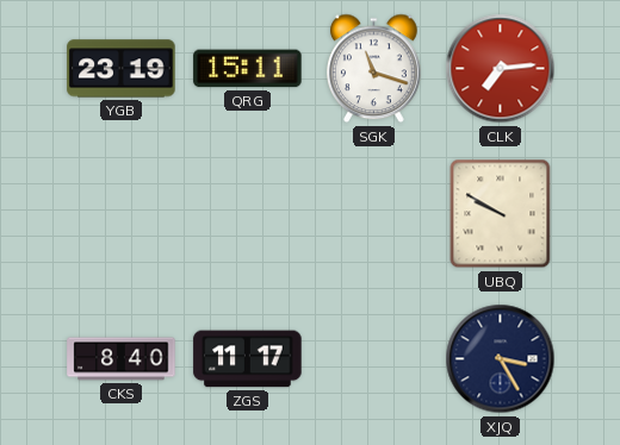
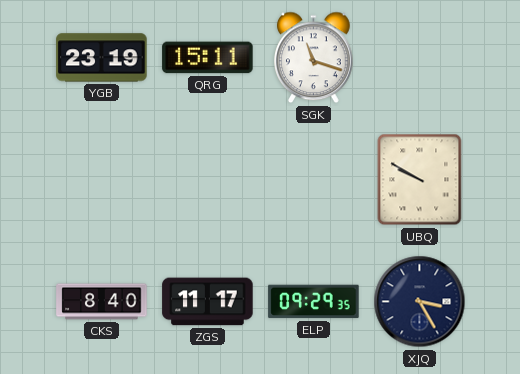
CLK: 7:14 -> none (501, 69)
ELP: none -> 09:29 (314, 302)
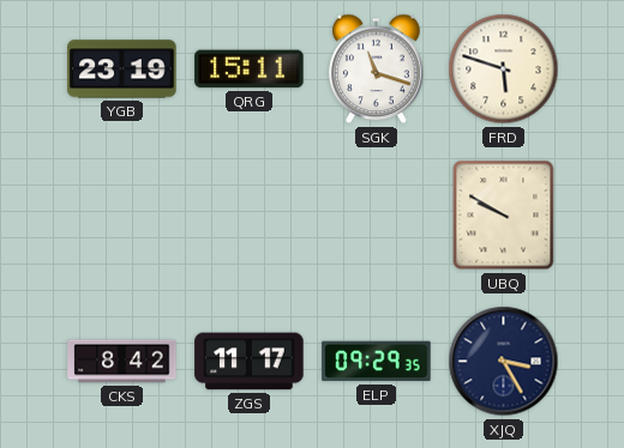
FRD: none -> 5:48 (504, 69)
CKS: 8:40 -> 8:42 (122, 362)
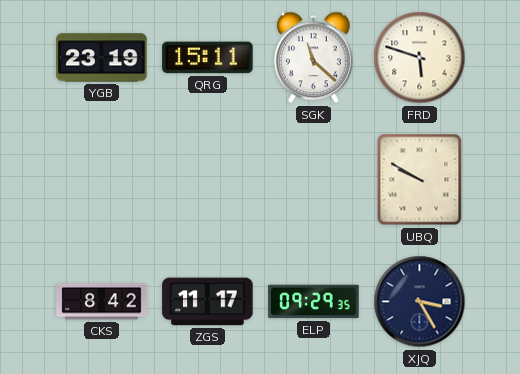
SGK: 11:18 -> 11:22 (314, 58)
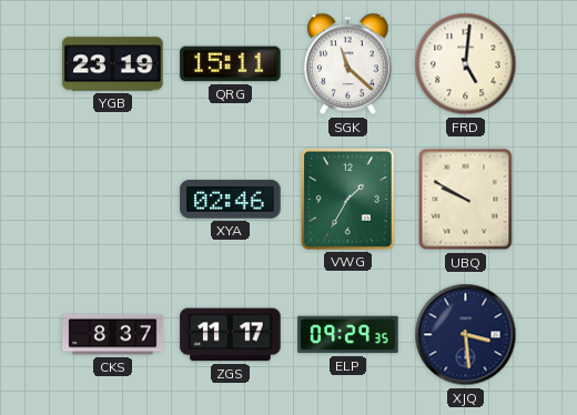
FRD: 5:48 -> 5:01 (466, 64)
XYA: none -> 02:46 (231, 200)
VWG: none -> 1:35 (347, 199)
CKS: 8:42 -> 8:37 (113, 335)
XJQ: 3:25 -> 3:29 (466, 335)
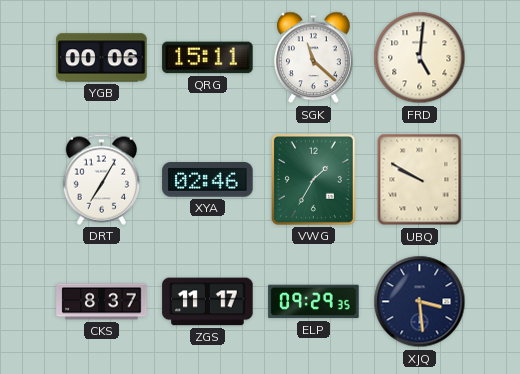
YGB: 23:19 -> 00:06 (102, 58)
DRT: none -> 7:05 (101, 179)
